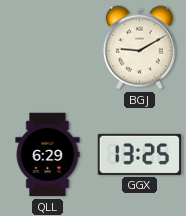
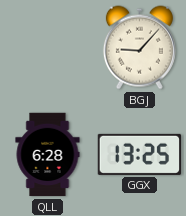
BGJ: 9:10 -> 9:07 (139, 48)
QLL: 6:29 -> 6:28 (48, 155)
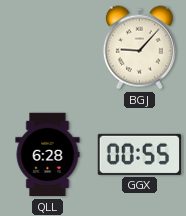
GGX: 13:25 -> 00:55 (139, 154)
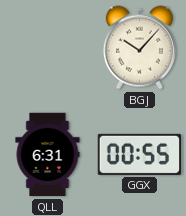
BGJ: 9:07 -> 10:07 (139, 48)
QLL: 6:28 -> 6:31 (48, 155)
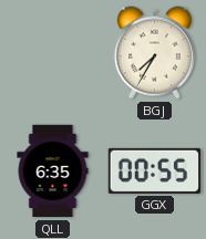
BGJ: 10:07 -> 7:35 (154, 53)
QLL: 6:31 -> 6:35 (53, 172)
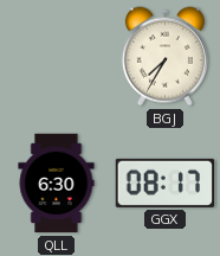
QLL: 6:35 -> 6:30 (57, 184)
GGX: 00:55 -> 08:17 (164, 183)
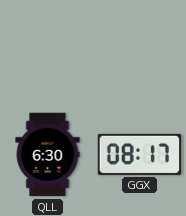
BGJ: 7:35 -> none (164, 57)
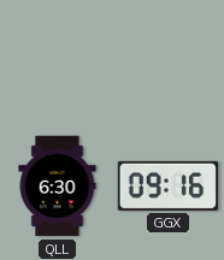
GGX: 08:17 -> 09:16 (167, 185)
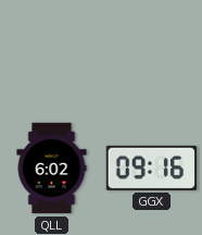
QLL: 6:30 -> 6:02 (52, 169)
